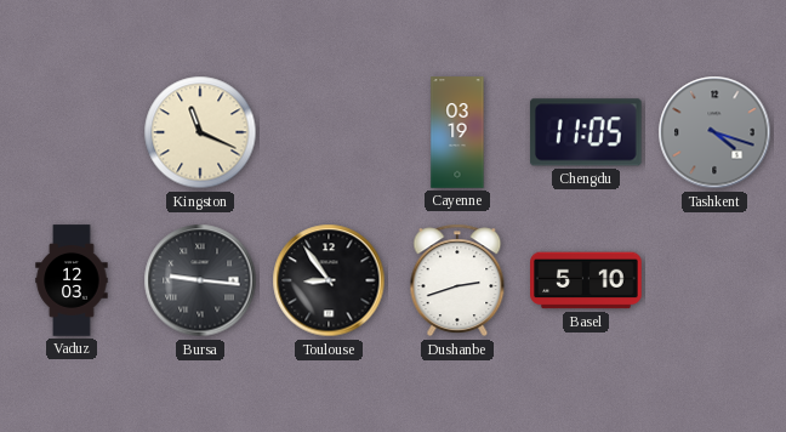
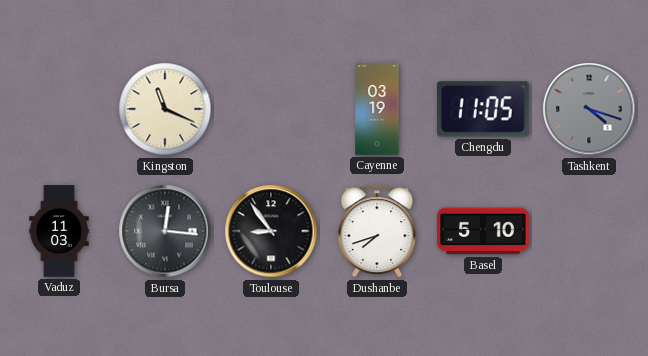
Vaduz: 12:03 -> 11:03 (59, 231)
Bursa: 9:16 -> 12:16 (165, 231)
Dushanbe: 2:42 -> 7:42 (377, 231)
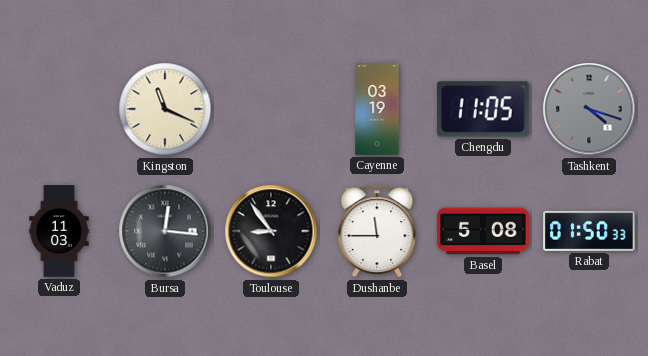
Dushanbe: 7:42 -> 11:45 (377, 231)
Basel: 5:10 -> 5:08 (483, 231)
Rabat: none -> 01:50 (589, 231)
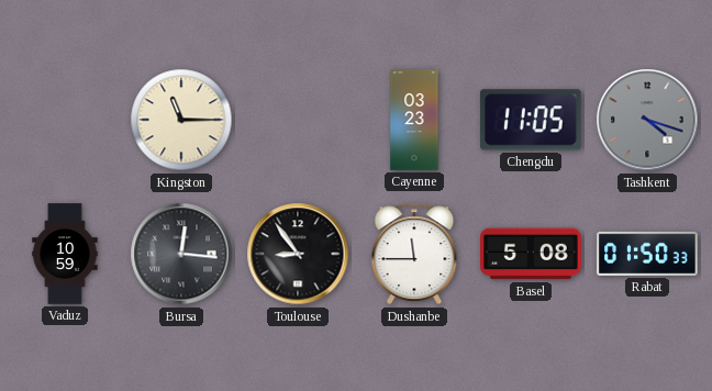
Kingston: 11:19 -> 11:15 (181, 120)
Cayenne: 03:19 -> 03:23 (414, 120)
Vaduz: 11:03 -> 10:59 (65, 254)
